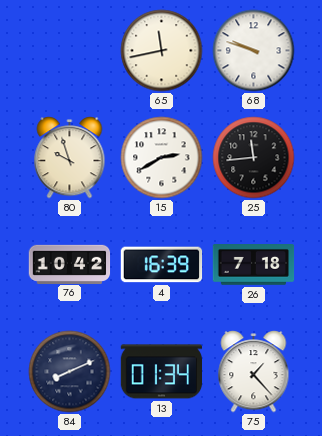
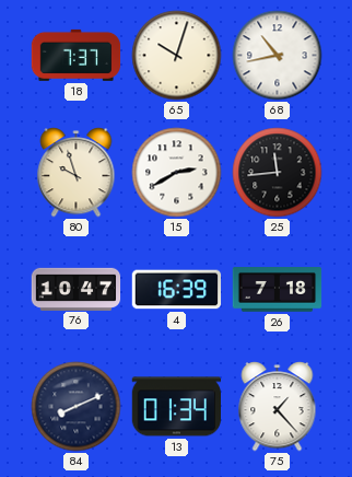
18: none -> 7:37 (77, 55)
65: 11:43 -> 10:03 (177, 56)
68: 9:48 -> 10:43 (278, 56)
76: 10:42 -> 10:47 (77, 289)
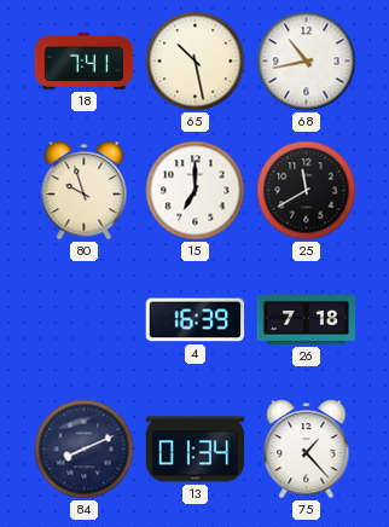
18: 7:37 -> 7:41 (85, 60)
65: 10:03 -> 10:28 (196, 62)
15: 2:40 -> 7:00 (196, 191)
25: 11:44 -> 11:40 (307, 191)
76: 10:47 -> none (77, 289)
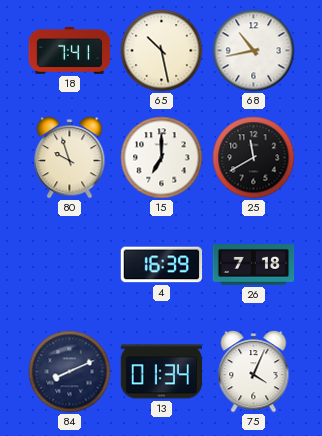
75: 1:23 -> 4:04 (254, 372)
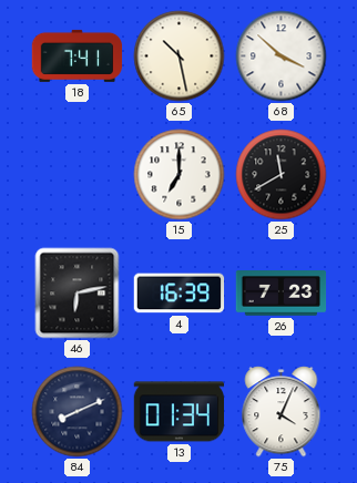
68: 10:43 -> 3:52 (282, 56)
80: 9:57 -> none (70, 158)
46: none -> 6:13 (78, 294)
26: 7:18 -> 7:23 (282, 294)
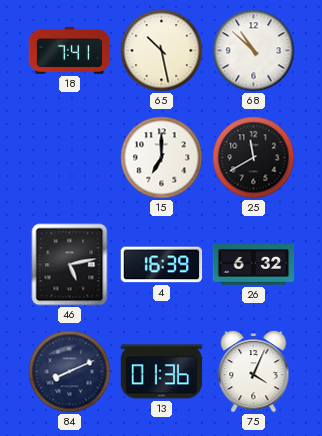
68: 3:52 -> 10:52 (254, 51)
46: 6:13 -> 5:13 (70, 265)
26: 7:23 -> 6:32 (254, 265)
13: 01:34 -> 01:36 (161, 372)
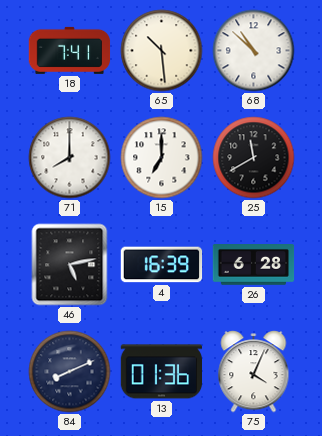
65: 10:28 -> 10:29 (162, 51)
71: none -> 8:00 (70, 158)
26: 6:32 -> 6:28 (254, 265)
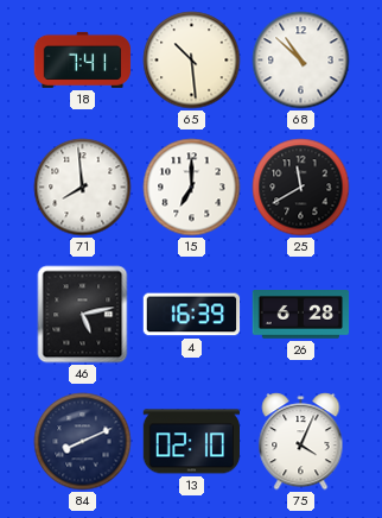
71: 8:00 -> 7:59 (83, 188)
13: 01:36 -> 02:10 (191, 442)
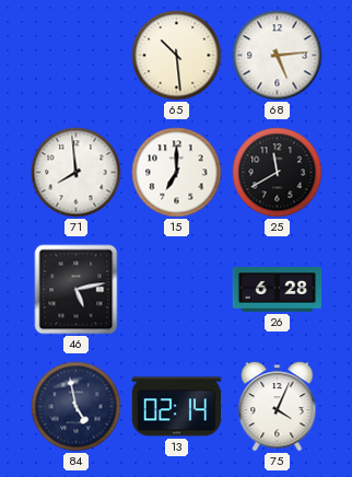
18: 7:41 -> none (83, 59)
68: 10:52 -> 5:14 (278, 56)
4: 16:39 -> none (192, 315)
84: 8:11 -> 4:58 (77, 407)
13: 02:10 -> 02:14 (176, 407)
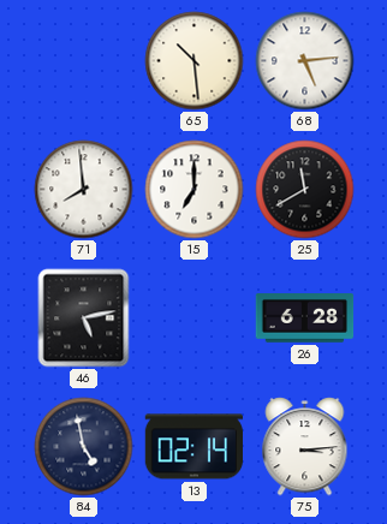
75: 4:04 -> 3:14 (305, 447)
